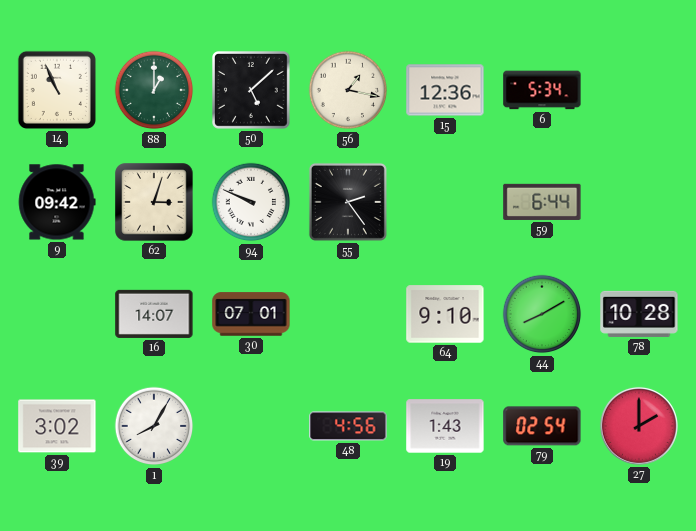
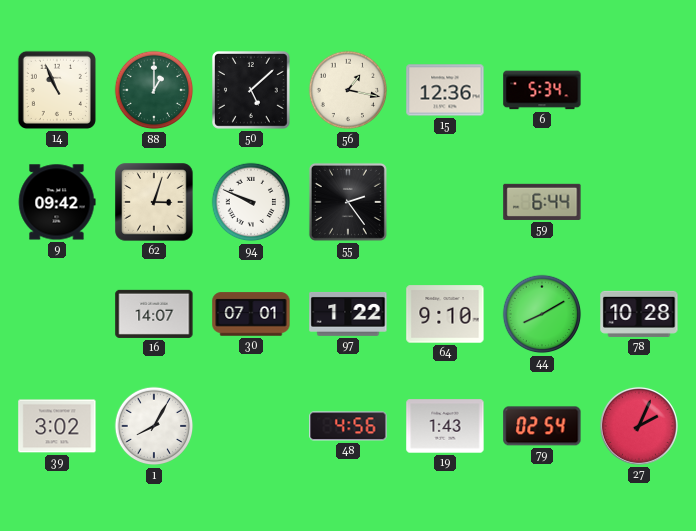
97: none -> 1:22 (348, 314)
27: 2:00 -> 2:04 (639, 426)
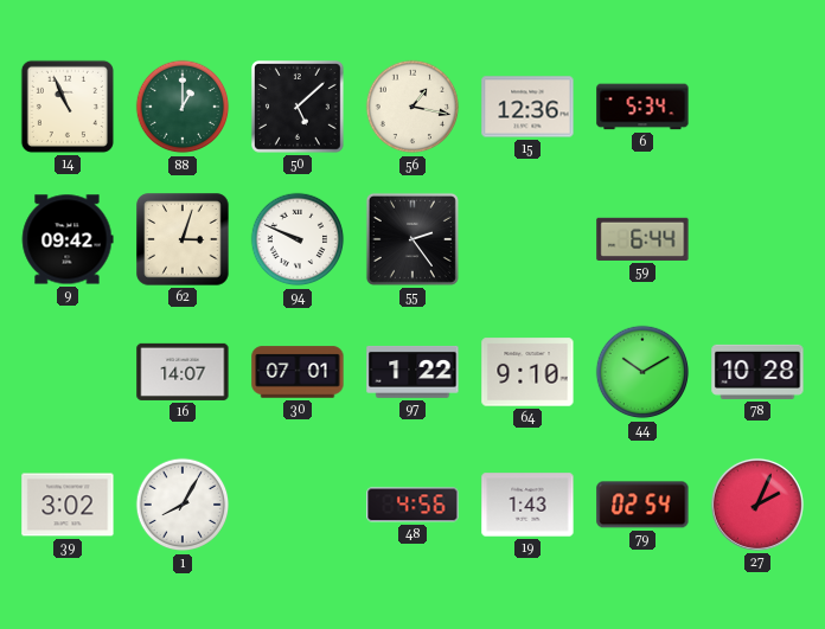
44: 8:10 -> 10:10 (642, 372)
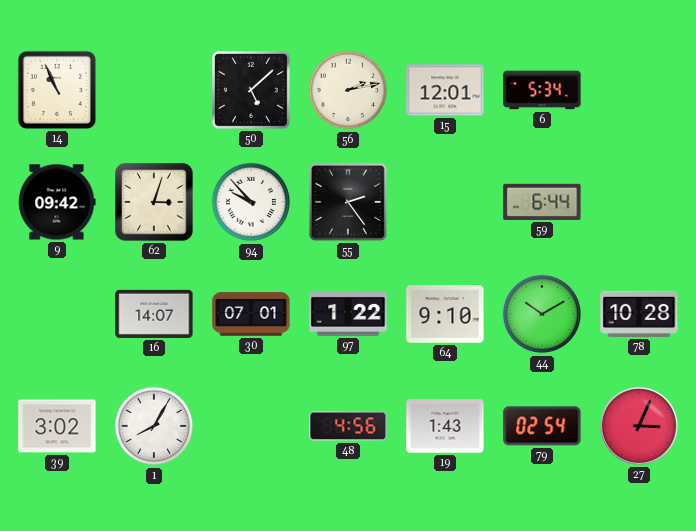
88: 1:00 -> none (183, 107)
56: 1:17 -> 2:13 (348, 90)
15: 12:36 -> 12:01 (445, 90)
94: 9:49 -> 9:53 (251, 202)
27: 2:04 -> 3:04 (639, 426)
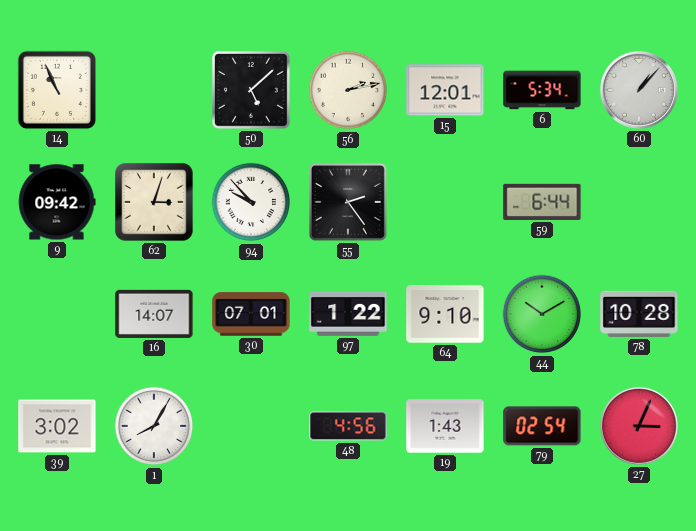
60: none -> 1:07 (639, 90)
